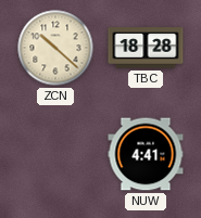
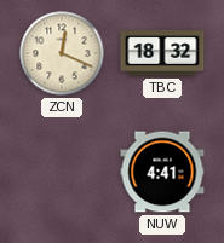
ZCN: 10:22 -> 12:19 (62, 53)
TBC: 18:28 -> 18:32 (162, 53)
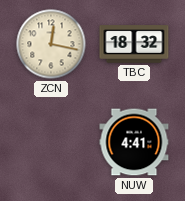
ZCN: 12:19 -> 12:17 (51, 44)
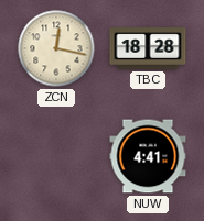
TBC: 18:32 -> 18:28 (148, 48)
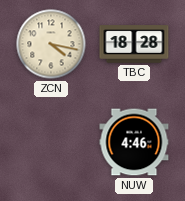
ZCN: 12:17 -> 4:17 (51, 44)
NUW: 4:41 -> 4:46 (134, 142)
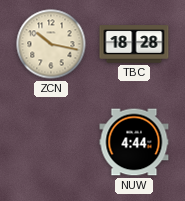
ZCN: 4:17 -> 10:17 (51, 44)
NUW: 4:46 -> 4:44 (134, 142)
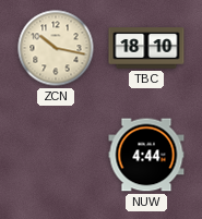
TBC: 18:28 -> 18:10 (146, 48)
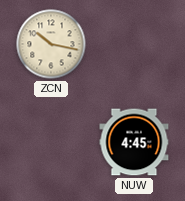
TBC: 18:10 -> none (146, 48)
NUW: 4:44 -> 4:45 (134, 142)
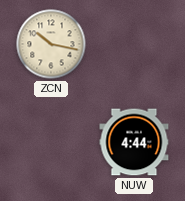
NUW: 4:45 -> 4:44 (134, 142)
